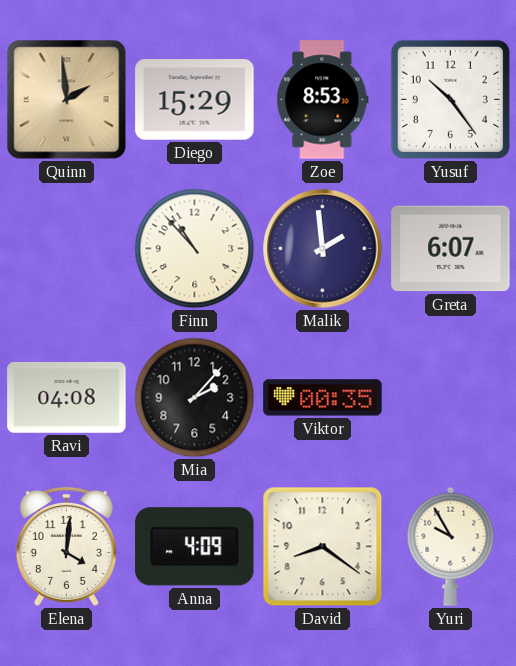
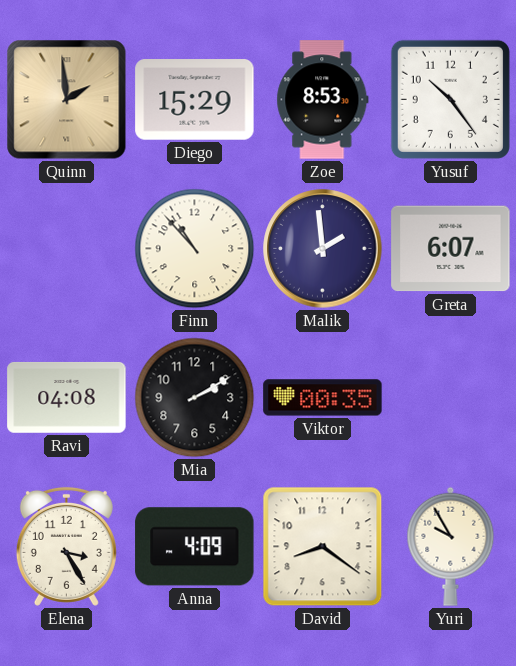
Mia: 2:07 -> 2:10 (195, 398)
Elena: 4:01 -> 3:25 (66, 546)
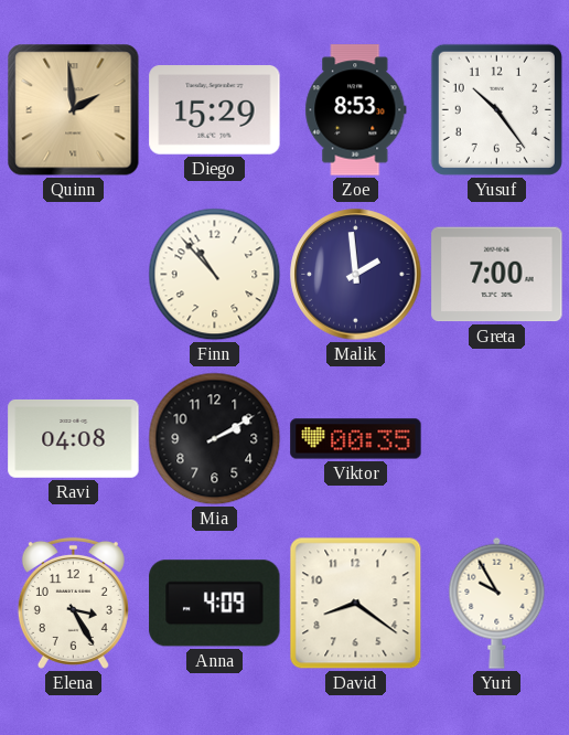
Greta: 6:07 -> 7:00 (497, 275)
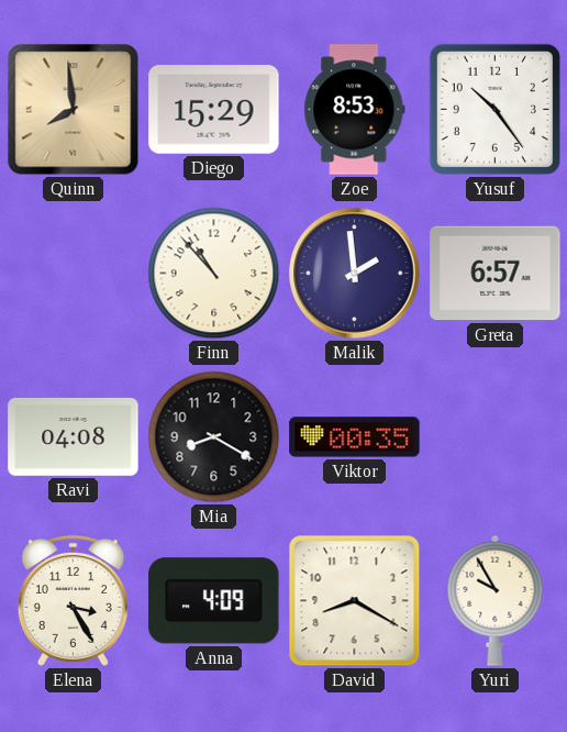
Quinn: 1:59 -> 7:59 (74, 110)
Greta: 7:00 -> 6:57 (496, 274)
Mia: 2:10 -> 8:20 (214, 437)
David: 8:21 -> 8:20 (355, 601)
